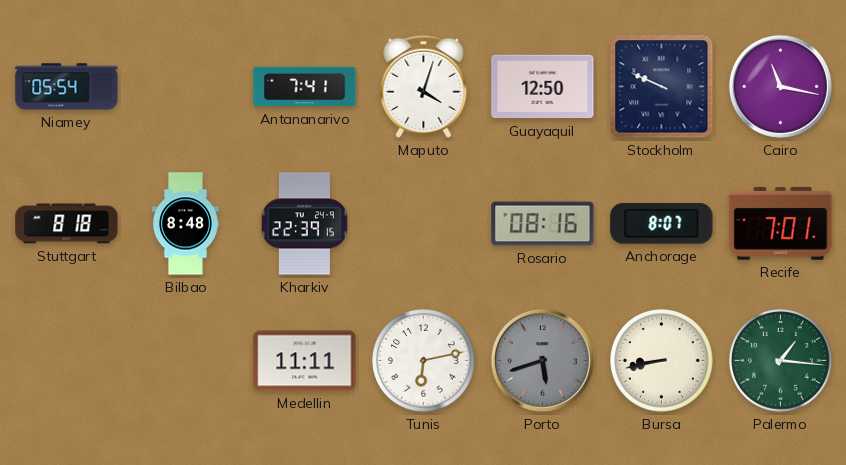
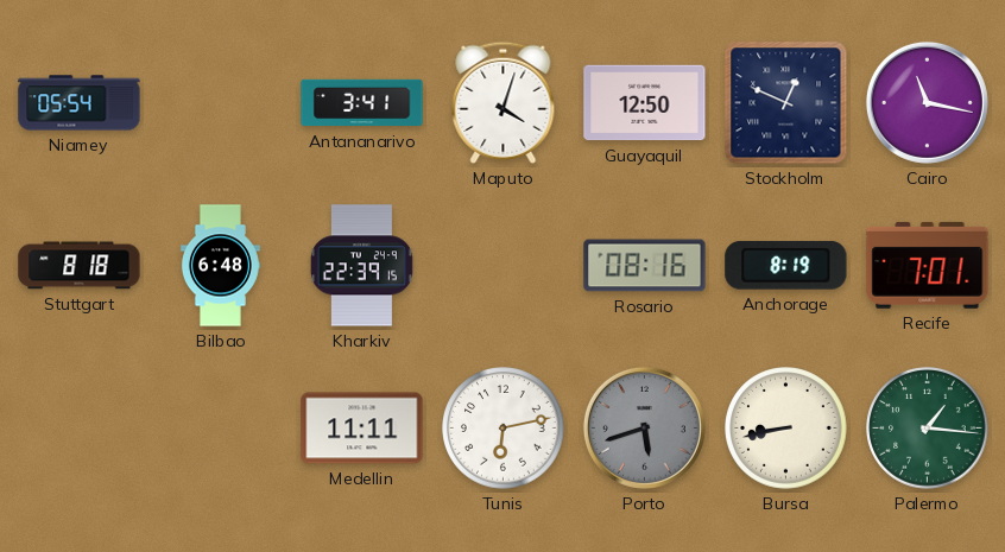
Antananarivo: 7:41 -> 3:41 (362, 103)
Stockholm: 9:49 -> 12:49 (786, 103)
Bilbao: 8:48 -> 6:48 (220, 266)
Anchorage: 8:07 -> 8:19 (786, 266)
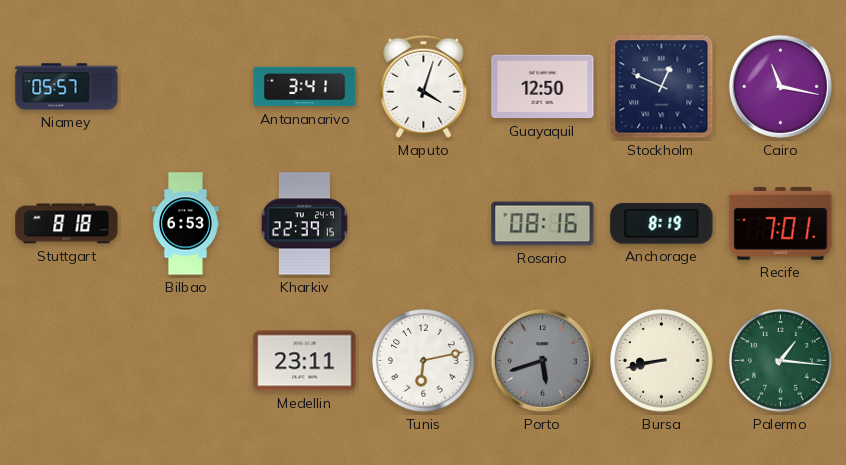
Niamey: 05:54 -> 05:57 (67, 87)
Bilbao: 6:48 -> 6:53 (185, 224)
Medellin: 11:11 -> 23:11 (305, 361)
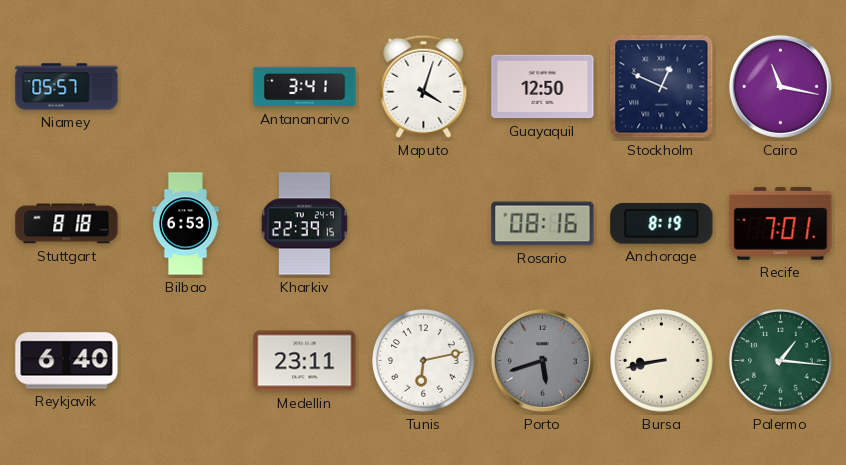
Reykjavik: none -> 6:40 (67, 361)
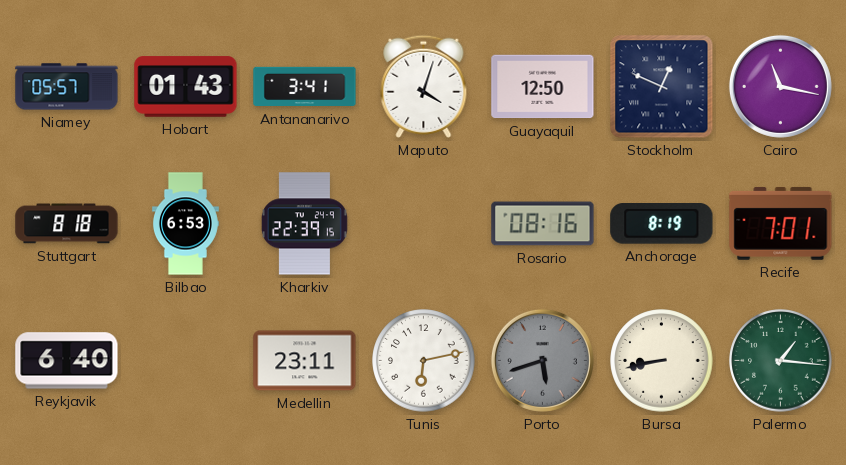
Hobart: none -> 01:43 (186, 87)
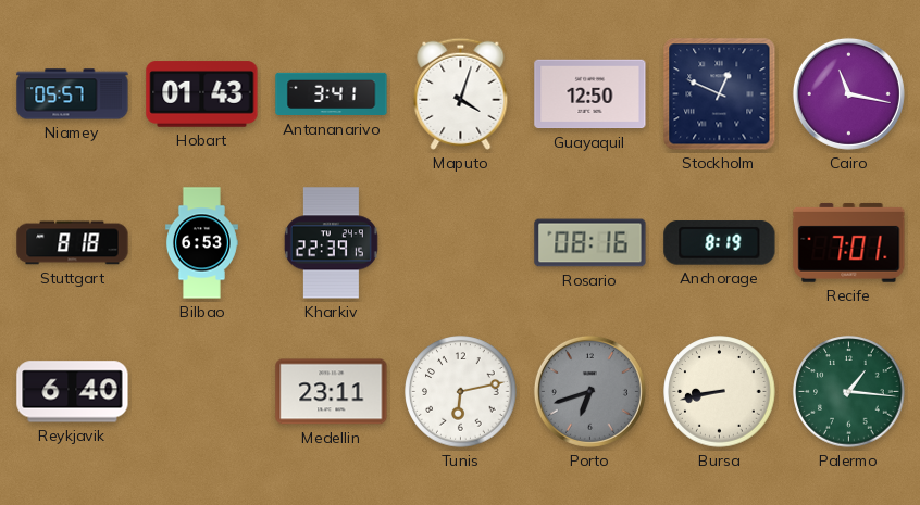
Porto: 5:42 -> 6:42 (589, 391)
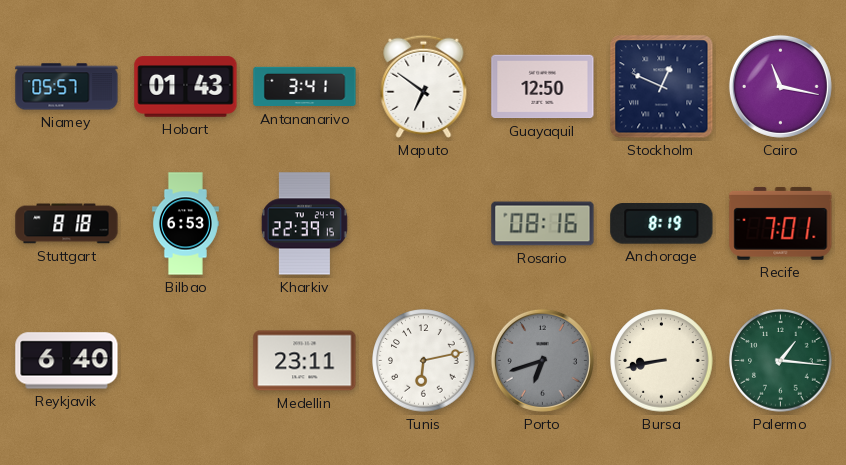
Maputo: 4:03 -> 6:51 (424, 86)
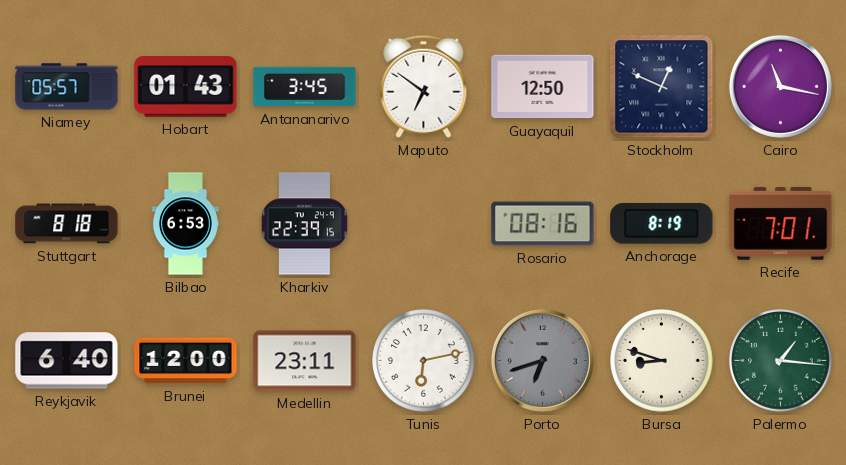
Antananarivo: 3:41 -> 3:45 (305, 87)
Brunei: none -> 12:00 (186, 361)
Bursa: 8:43 -> 8:48 (662, 361)
